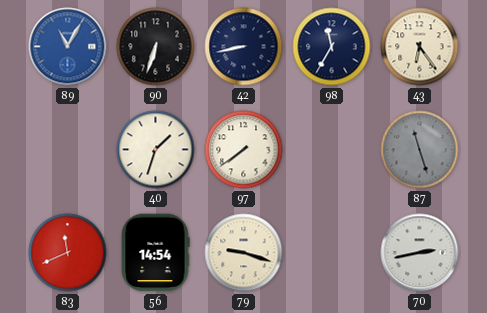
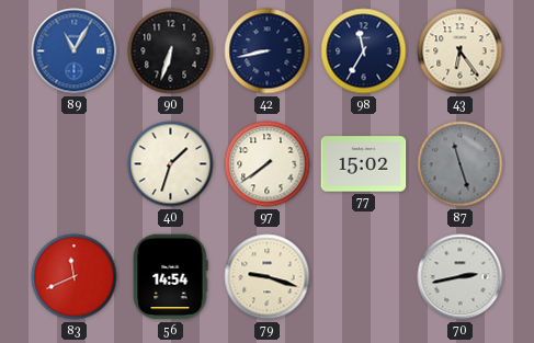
77: none -> 15:02 (364, 164)
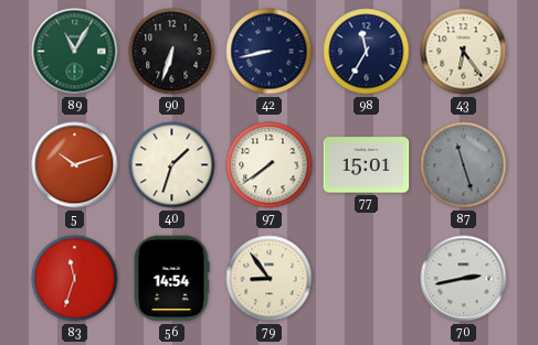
89 dial: blue -> green (75, 52)
5: none -> 10:12 (75, 165)
77: 15:02 -> 15:01 (367, 165)
83: 11:41 -> 11:33 (75, 279)
79: 9:18 -> 8:54 (270, 279)
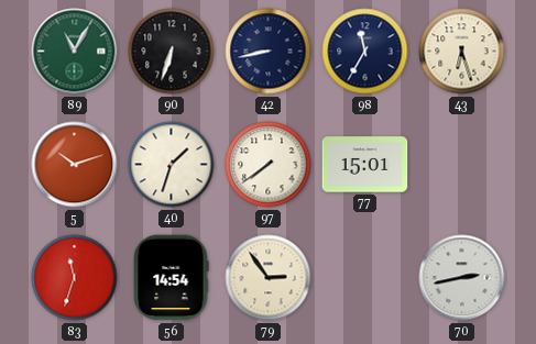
43: 6:24 -> 6:27 (462, 52)
87: 11:27 -> none (464, 165)
79: 8:54 -> 2:54 (269, 278)
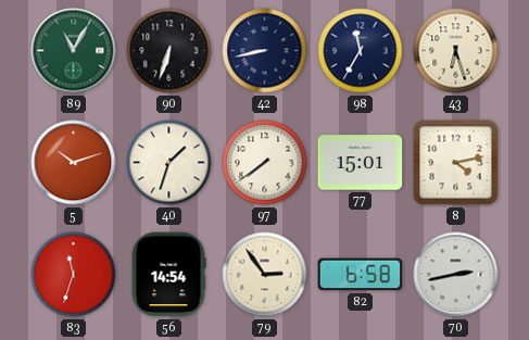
8: none -> 4:13 (456, 163)
82: none -> 6:58 (361, 275)
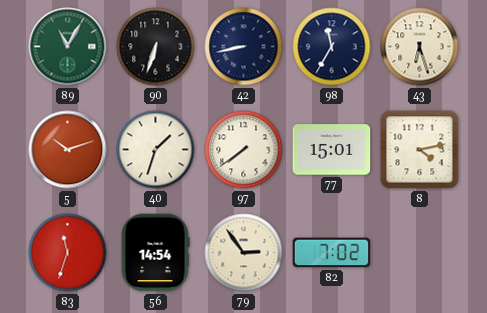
82: 6:58 -> 7:02 (332, 253)
70: 2:43 -> none (456, 275)
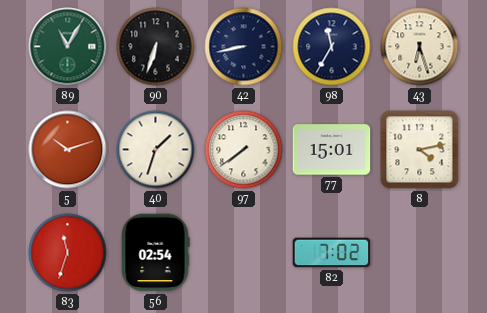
56: 14:54 -> 02:54 (155, 253)
79: 2:54 -> none (244, 253)
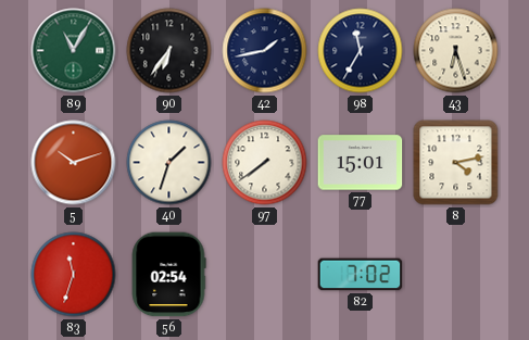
90: 6:33 -> 6:36 (169, 51)
42: 8:43 -> 1:43 (265, 51)
